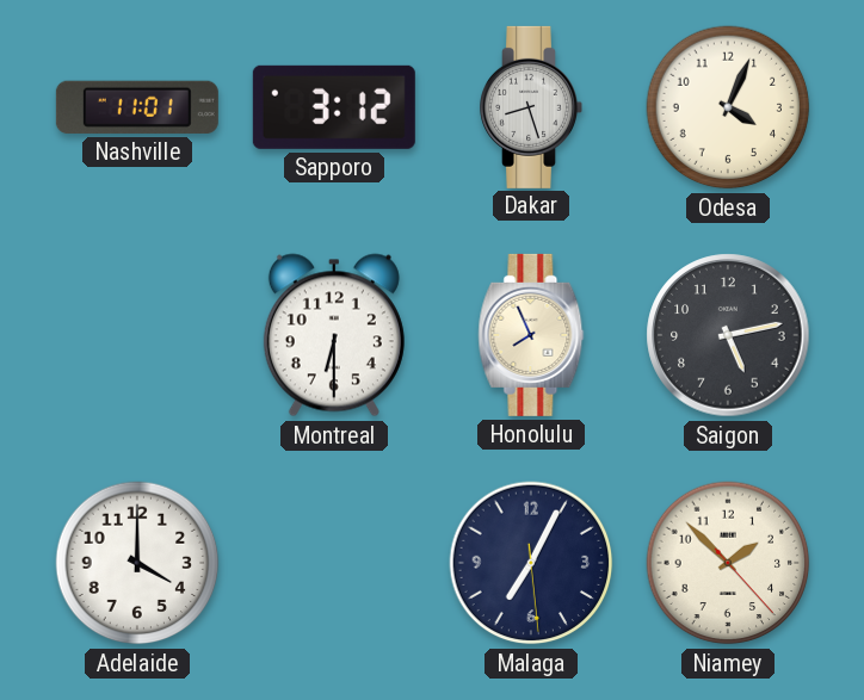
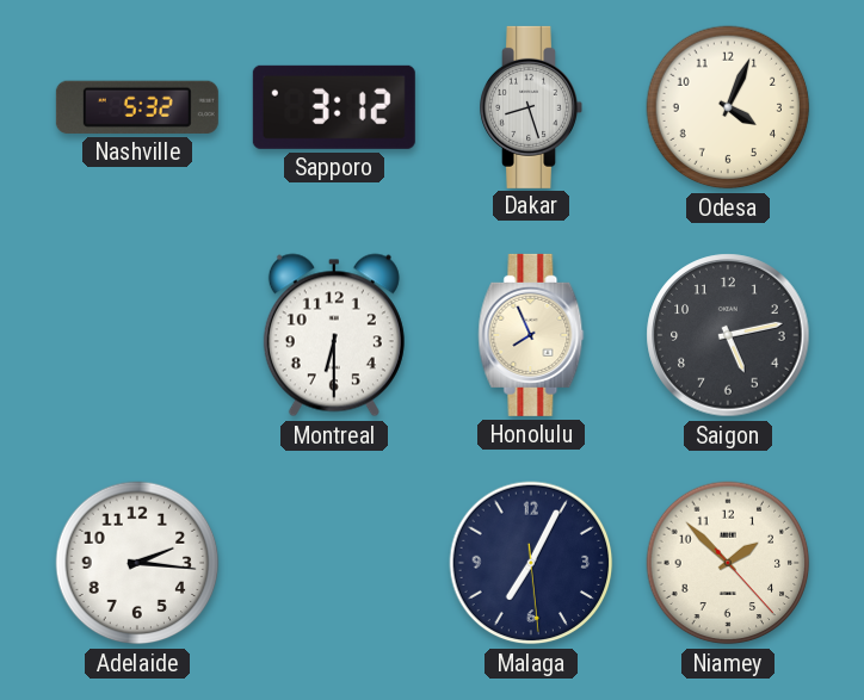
Nashville: 11:01 -> 5:32 (137, 107)
Adelaide: 4:00 -> 2:16 (137, 563)
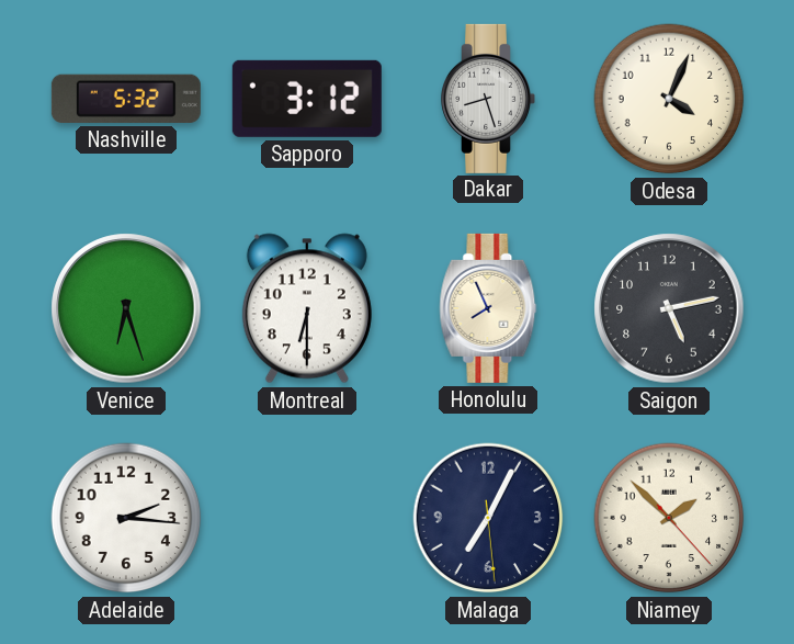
Venice: none -> 6:27 (126, 308)
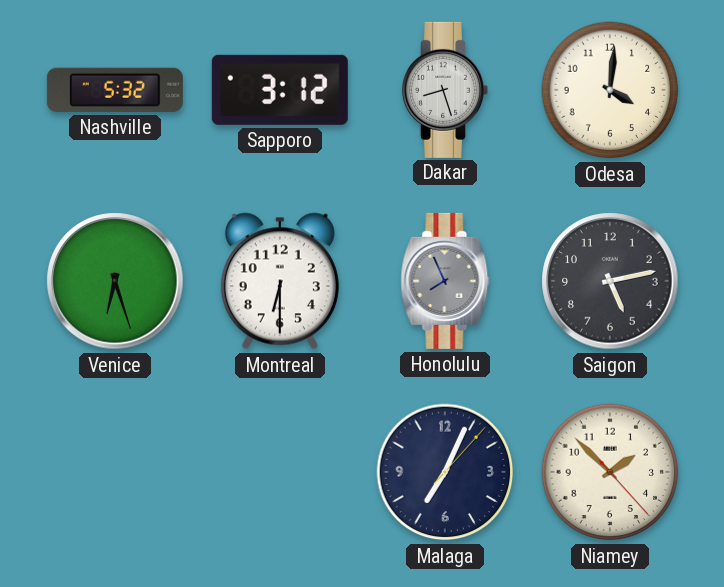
Odesa: 4:04 -> 4:01 (610, 90)
Honolulu dial: cream -> grey (445, 281)
Adelaide: 2:16 -> none (126, 518)
Malaga: 7:04:29 -> 7:04:07 (445, 472)
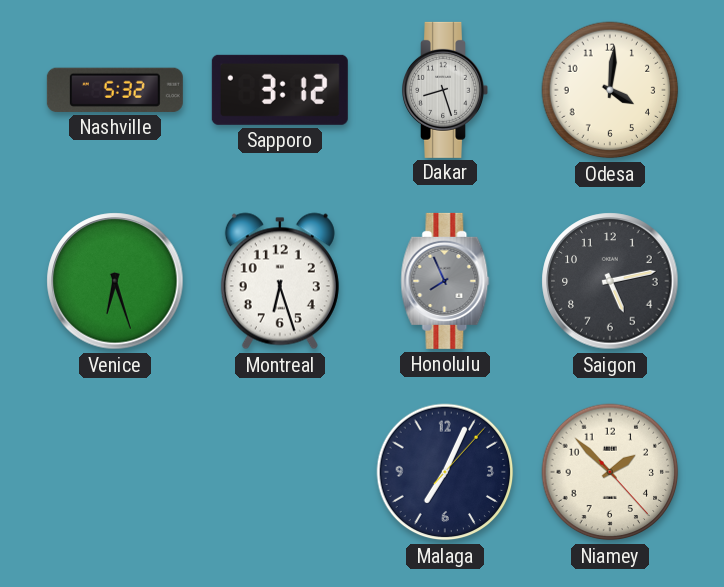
Montreal: 6:30 -> 6:27 (280, 281)
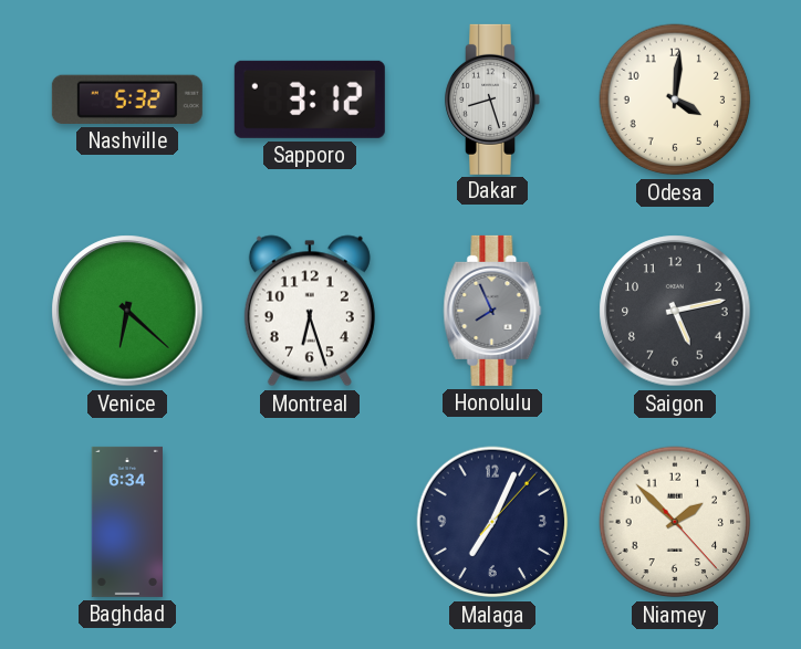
Venice: 6:27 -> 6:22 (127, 311)
Baghdad: none -> 6:34 (127, 522)
